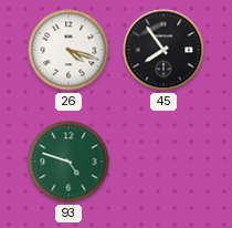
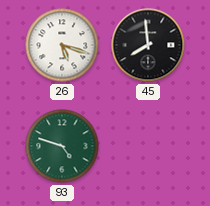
26: 4:18 -> 5:18 (62, 45)
45: 7:54 -> 7:59 (148, 45)
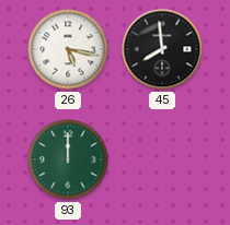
26: 5:18 -> 5:17 (68, 49)
93: 4:48 -> 12:00 (68, 159)
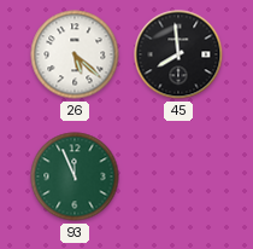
26: 5:17 -> 5:22 (75, 54)
93: 12:00 -> 11:56 (75, 176)
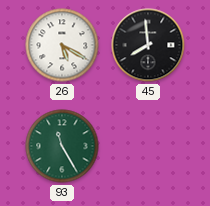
26: 5:22 -> 5:20 (62, 45)
93: 11:56 -> 11:25 (62, 146)
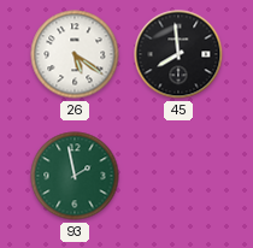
26: 5:20 -> 5:21 (75, 54)
93: 11:25 -> 1:58 (75, 176)
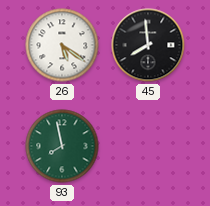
93: 1:58 -> 7:58 (62, 146)
